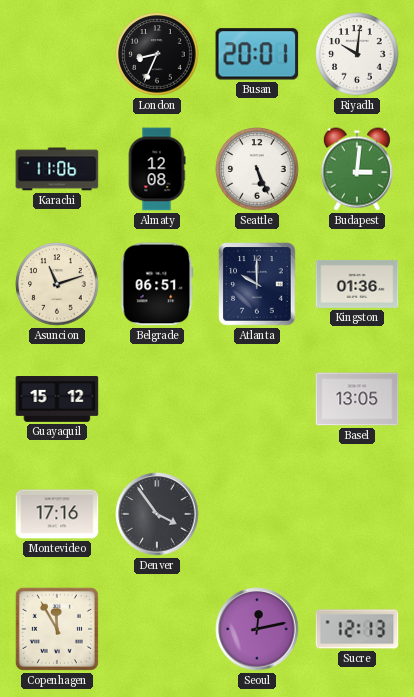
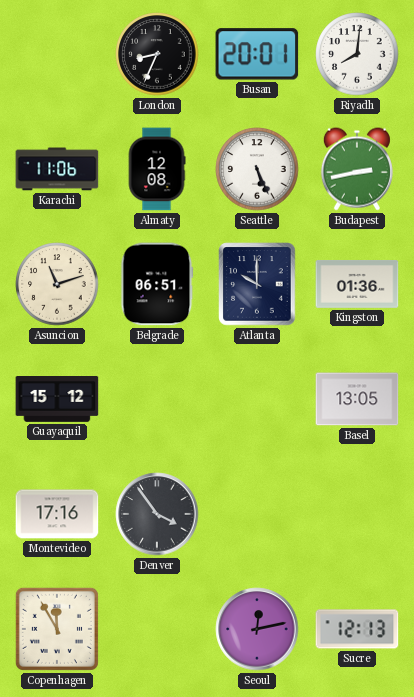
Riyadh: 10:01 -> 8:01 (357, 54)
Budapest: 3:01 -> 2:43 (357, 169)
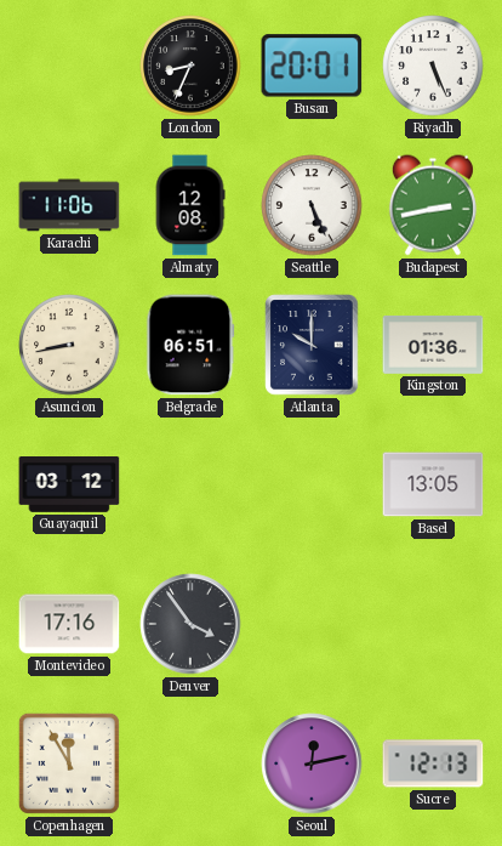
Riyadh: 8:01 -> 5:26 (433, 66)
Asuncion: 11:12 -> 8:43 (69, 345)
Guayaquil: 15:12 -> 03:12 (69, 486)
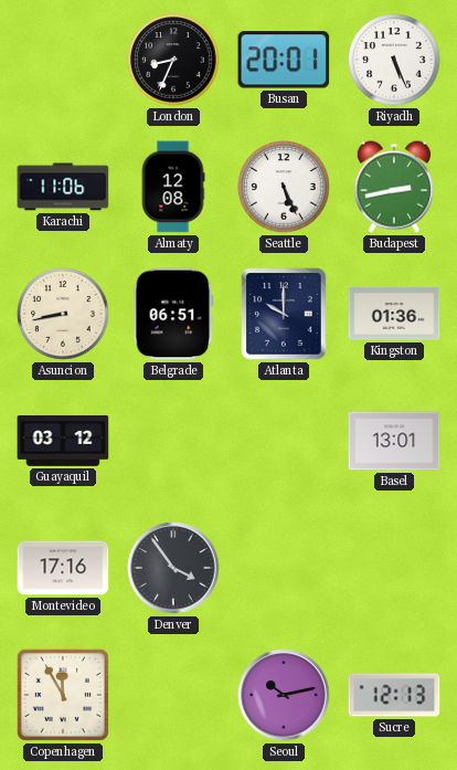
Basel: 13:05 -> 13:01 (394, 441)
Seoul: 12:13 -> 10:13 (284, 695)
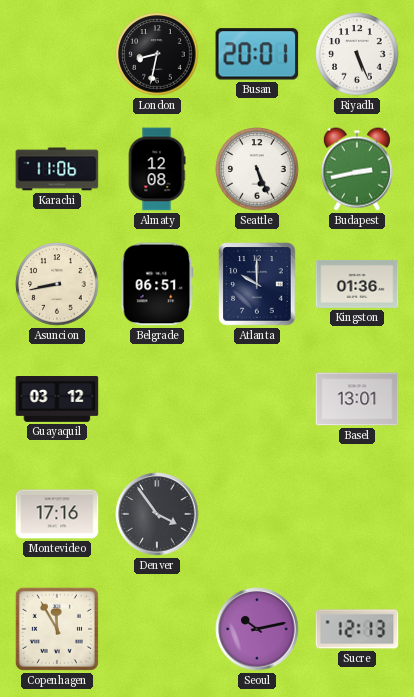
London: 8:34 -> 8:32 (157, 54)
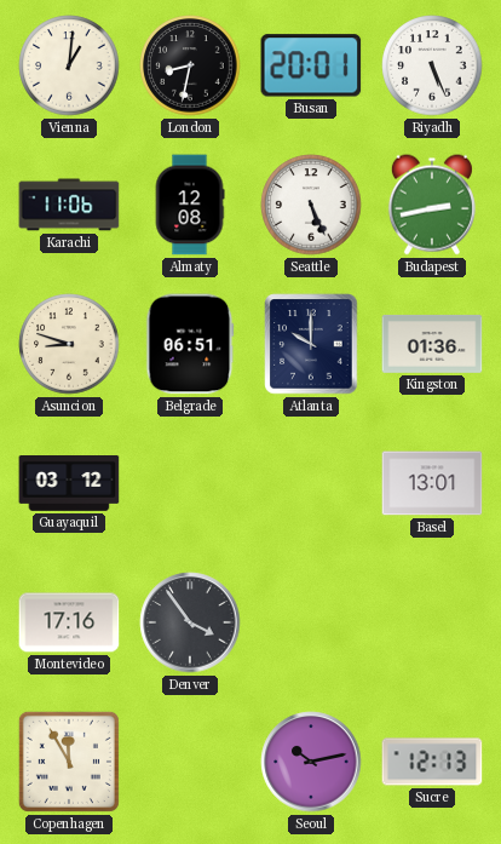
Vienna: none -> 1:01 (69, 65)
Asuncion: 8:43 -> 8:48 (69, 344)
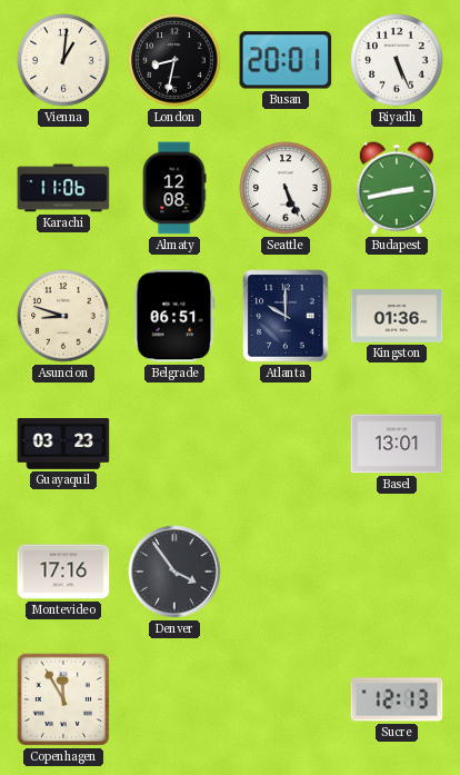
Guayaquil: 03:12 -> 03:23 (63, 445)
Seoul: 10:13 -> none (311, 762)
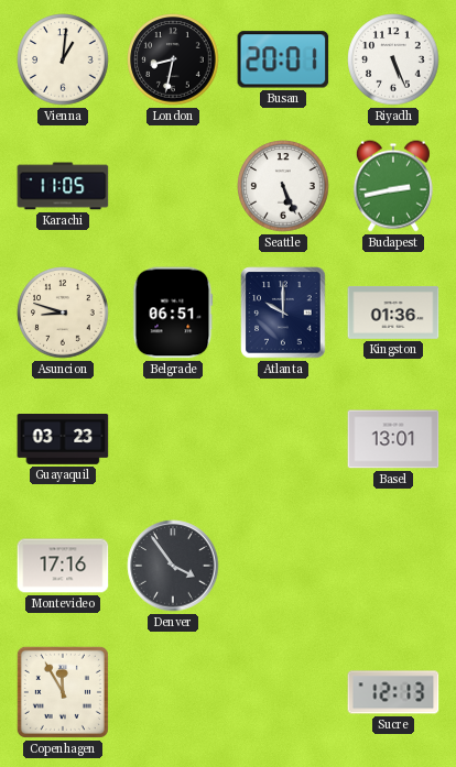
Karachi: 11:06 -> 11:05 (63, 186)
Almaty: 12:08 -> none (174, 188)
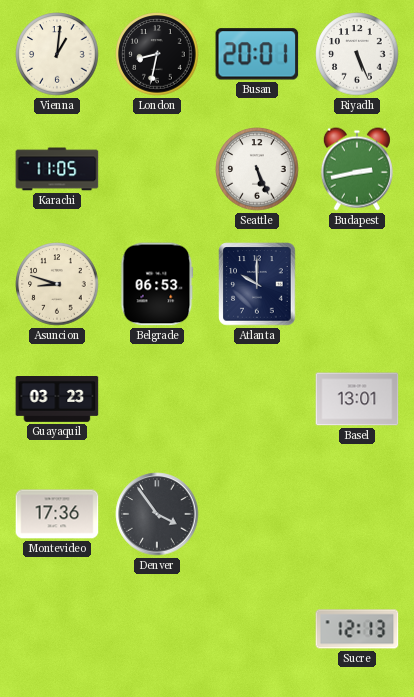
Belgrade: 06:51 -> 06:53 (157, 284)
Kingston: 01:36 -> none (393, 313)
Montevideo: 17:16 -> 17:36 (57, 514)
Copenhagen: 11:55 -> none (63, 692)
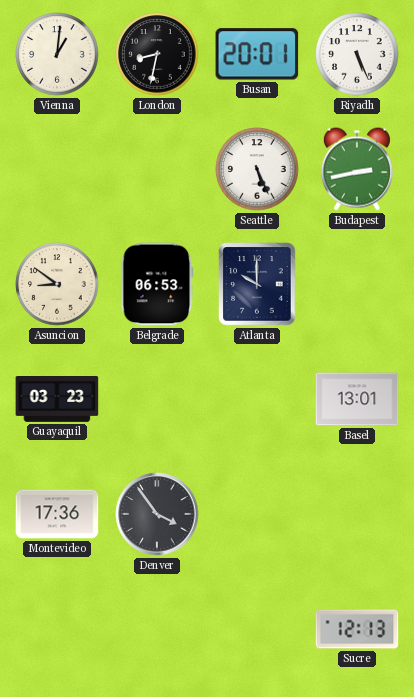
Karachi: 11:05 -> none (57, 169)
Asuncion: 8:48 -> 8:51 (57, 284)
